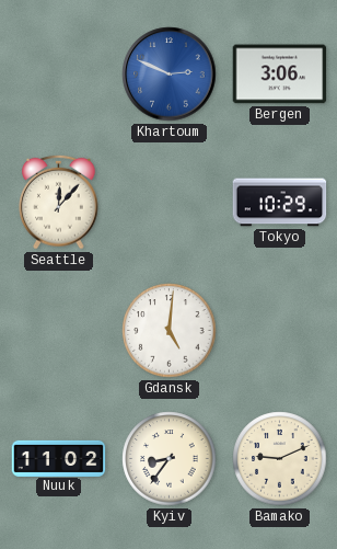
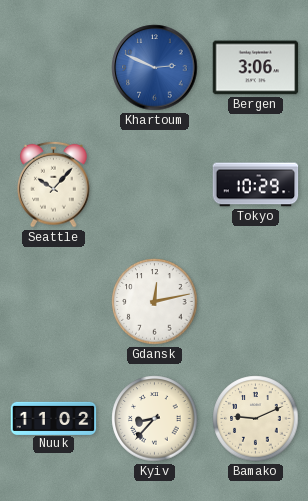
Seattle: 12:07 -> 10:07 (54, 184)
Gdansk: 5:01 -> 12:13 (155, 302)
Kyiv: 8:36 -> 8:37 (155, 419)
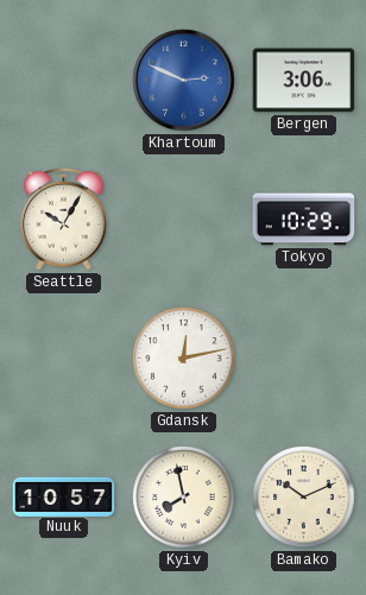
Seattle: 10:07 -> 10:05 (64, 219)
Nuuk: 11:02 -> 10:57 (64, 496)
Kyiv: 8:37 -> 7:58 (184, 498)
Bamako: 9:11 -> 10:11 (304, 498)
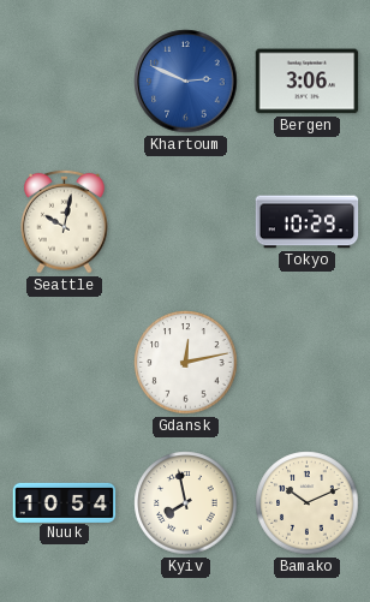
Seattle: 10:05 -> 10:02 (65, 221)
Nuuk: 10:57 -> 10:54 (65, 502)
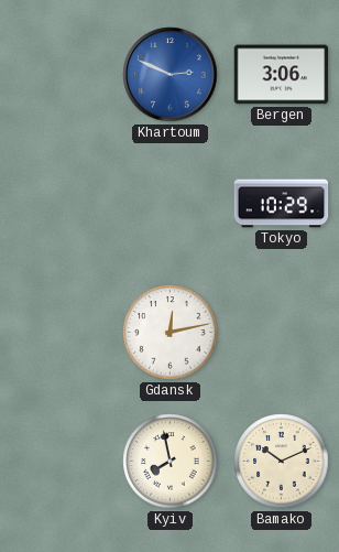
Seattle: 10:02 -> none (65, 221)
Nuuk: 10:54 -> none (65, 502)
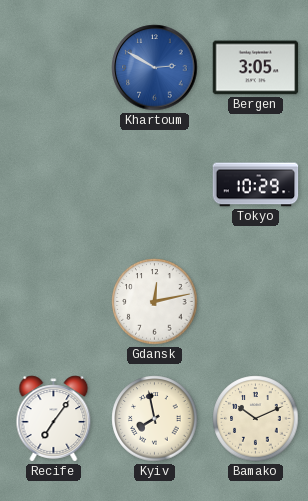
Khartoum: 2:49 -> 2:50 (155, 68)
Bergen: 3:06 -> 3:05 (256, 68)
Recife: none -> 7:06 (54, 419)
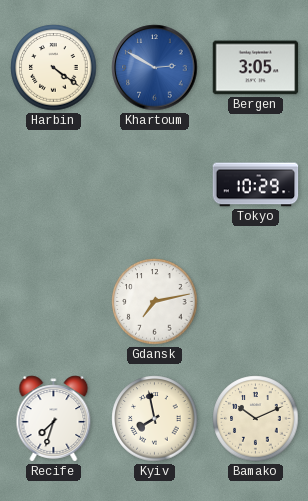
Harbin: none -> 4:21 (54, 68)
Gdansk: 12:13 -> 7:13 (155, 302)
Recife: 7:06 -> 7:33 (54, 419)
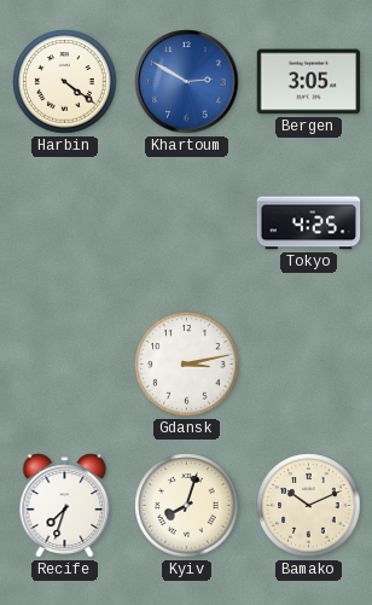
Tokyo: 10:29 -> 4:25 (309, 223)
Gdansk: 7:13 -> 3:13 (187, 365)
Kyiv: 7:58 -> 8:03 (187, 506)
